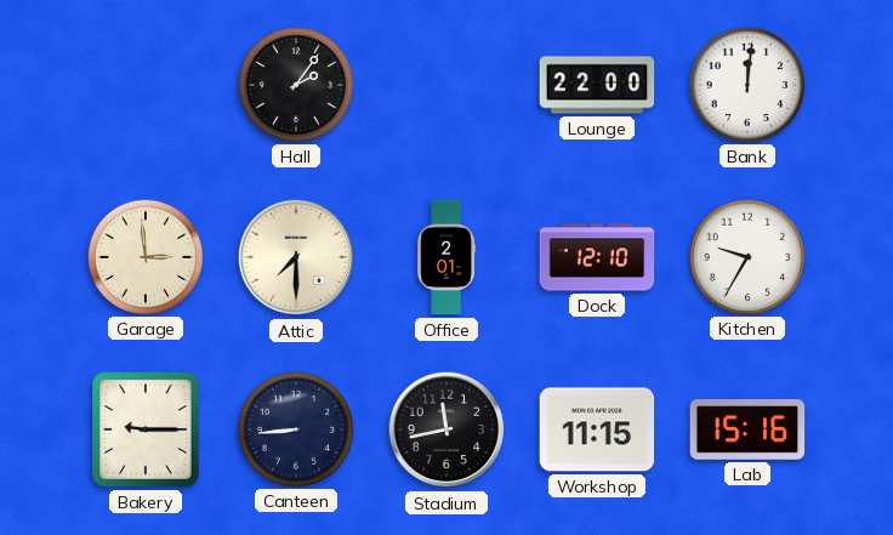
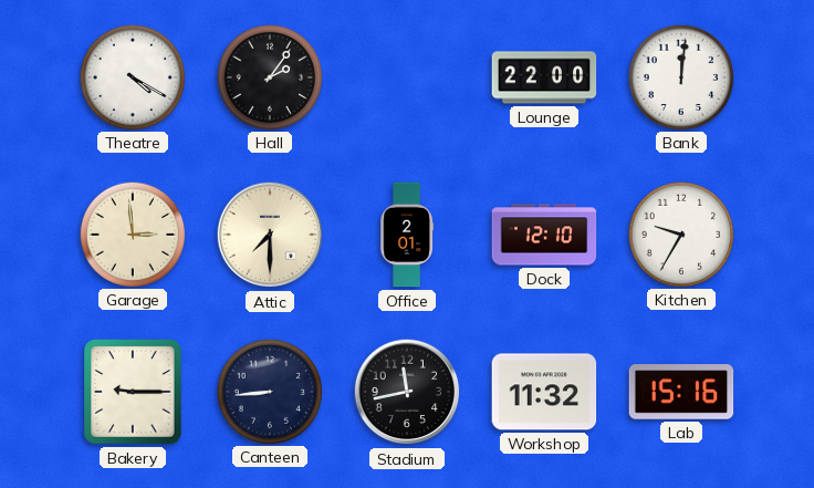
Theatre: none -> 4:20 (132, 76)
Workshop: 11:15 -> 11:32 (544, 392)
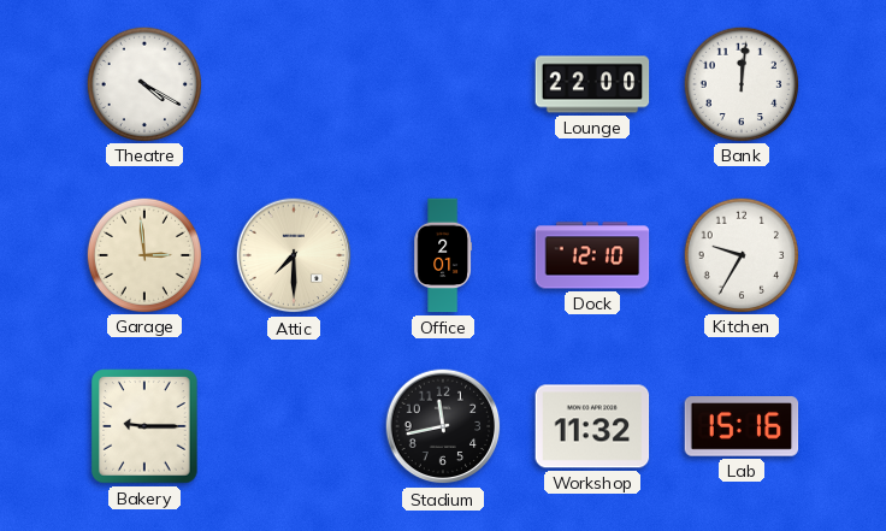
Hall: 2:06 -> none (269, 76)
Canteen: 8:44 -> none (269, 391)
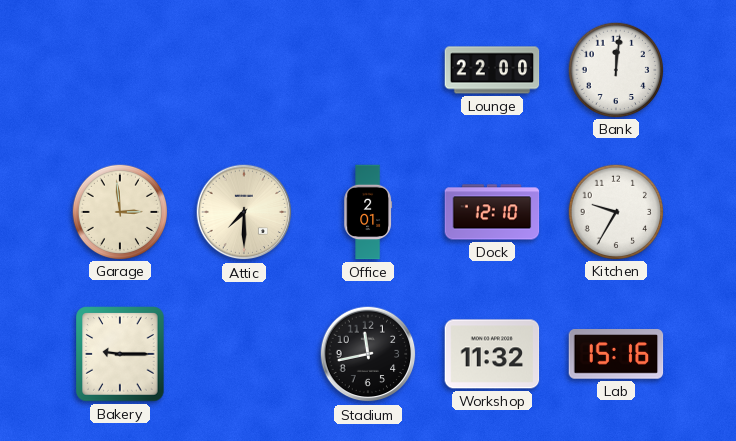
Theatre: 4:20 -> none (143, 83)
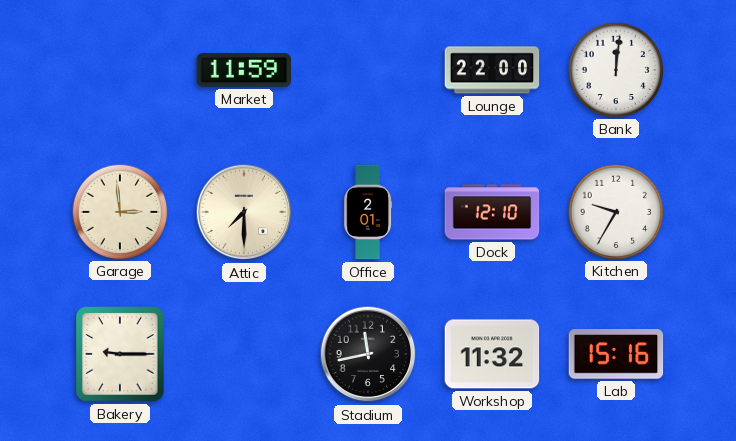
Market: none -> 11:59 (244, 71)
